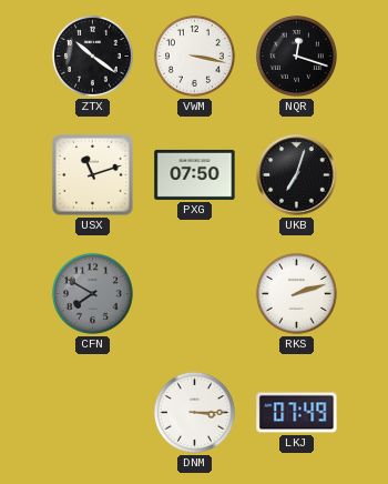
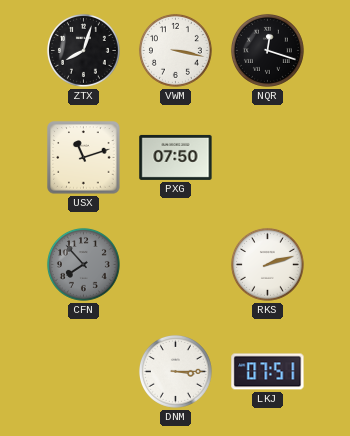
ZTX: 10:21 -> 8:03 (83, 50)
UKB: 7:03 -> none (297, 175)
CFN: 7:50 -> 7:53 (83, 264)
LKJ: 07:49 -> 07:51 (268, 372)
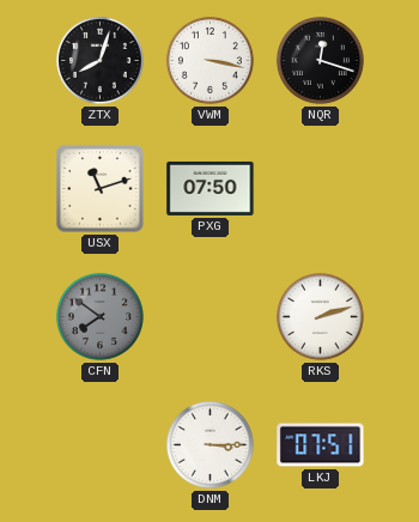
CFN: 7:53 -> 7:51 (99, 316)
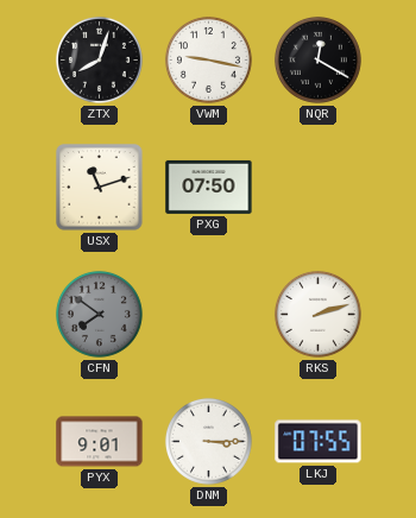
VWM: 3:17 -> 9:17 (208, 59)
NQR: 12:18 -> 12:20 (317, 59)
PYX: none -> 9:01 (100, 442)
LKJ: 07:51 -> 07:55 (319, 442)
